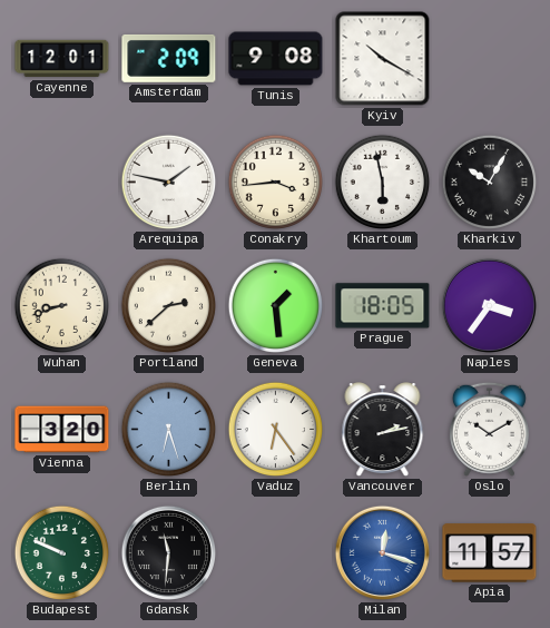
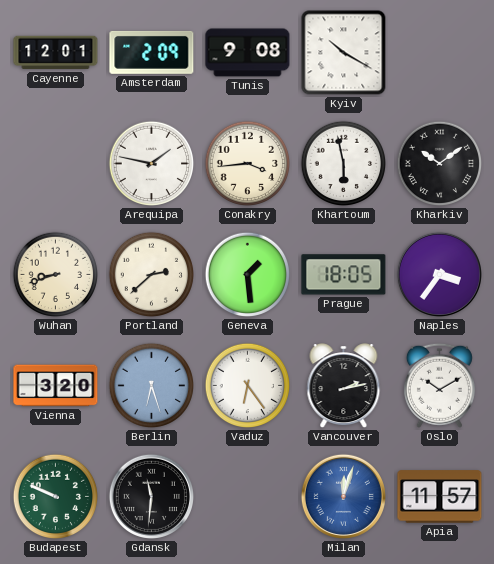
Kharkiv: 10:05 -> 10:09 (440, 164)
Milan: 12:18 -> 12:03 (343, 496)
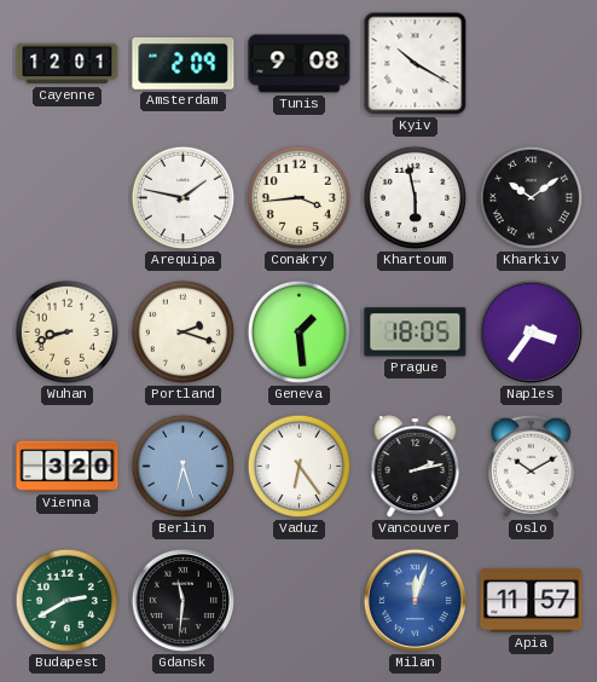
Portland: 2:38 -> 2:18 (184, 333)
Budapest: 9:49 -> 2:40 (68, 601)
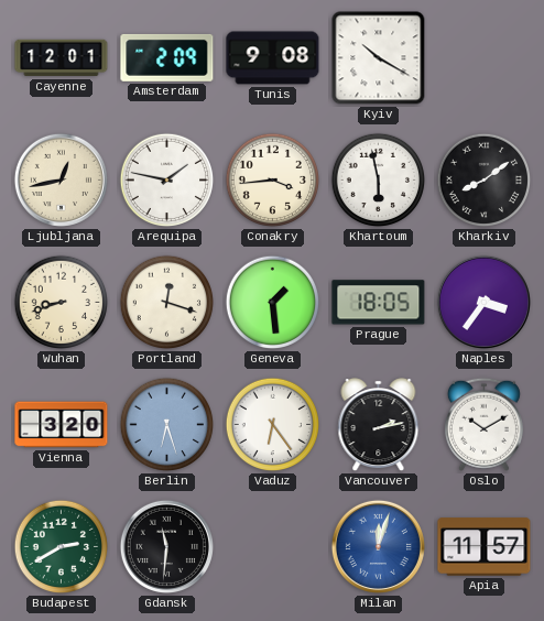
Ljubljana: none -> 12:43 (61, 179)
Kharkiv: 10:09 -> 8:09 (485, 181)
Portland: 2:18 -> 12:18 (167, 303)
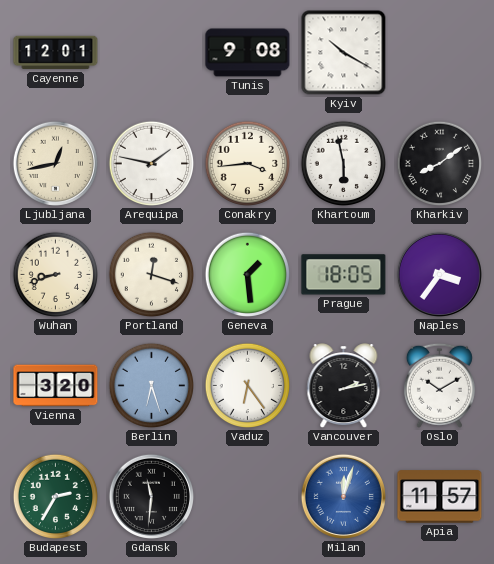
Amsterdam: 2:09 -> none (167, 57)
Budapest: 2:40 -> 2:35 (56, 497)
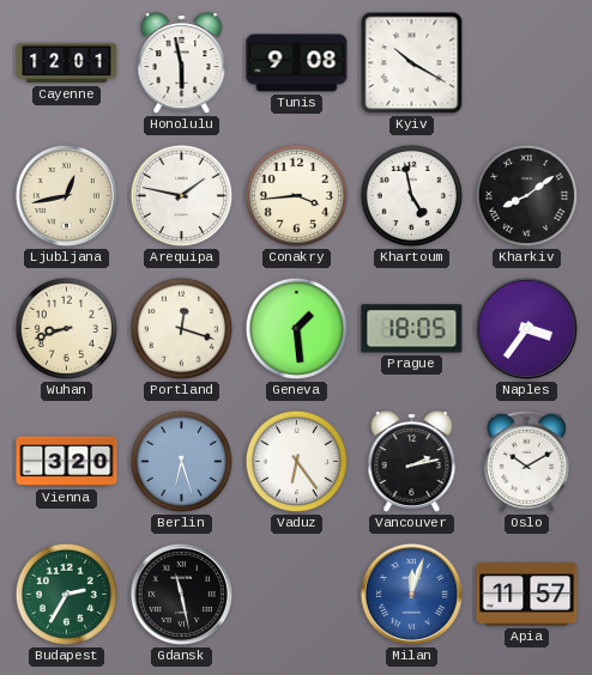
Honolulu: none -> 5:58 (182, 63)
Khartoum: 5:58 -> 4:58 (412, 196)
Gdansk: 11:31 -> 11:28 (181, 594)
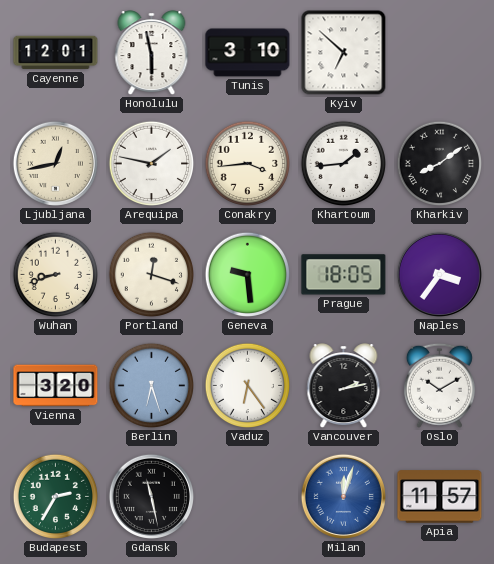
Tunis: 9:08 -> 3:10 (248, 53)
Kyiv: 10:20 -> 6:52 (344, 53)
Khartoum: 4:58 -> 1:44 (344, 164)
Geneva: 1:29 -> 9:29 (248, 275)
